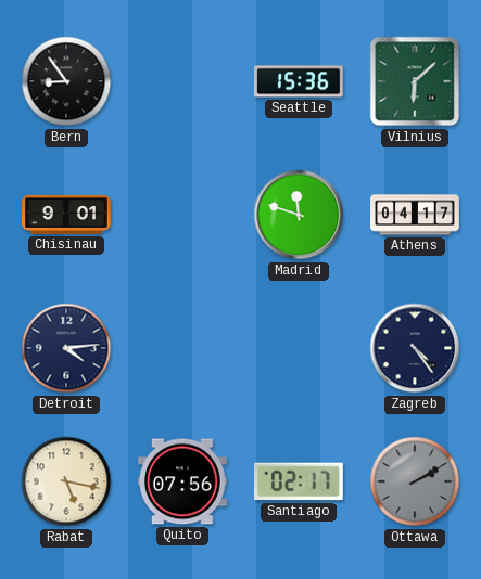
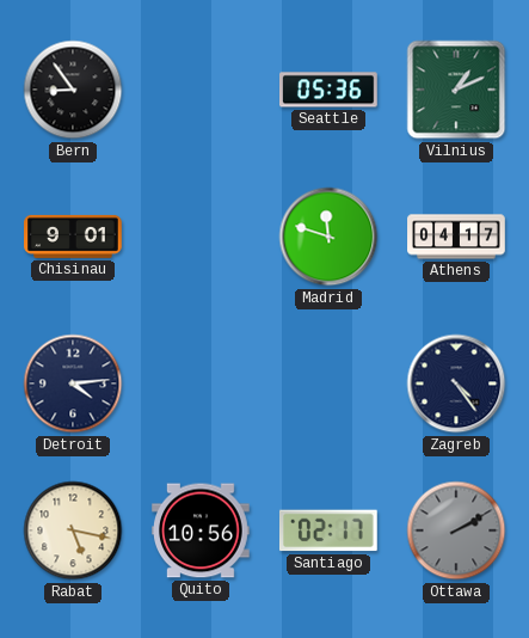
Seattle: 15:36 -> 05:36 (330, 90)
Vilnius: 6:08 -> 1:11 (456, 90)
Quito: 07:56 -> 10:56 (202, 530)
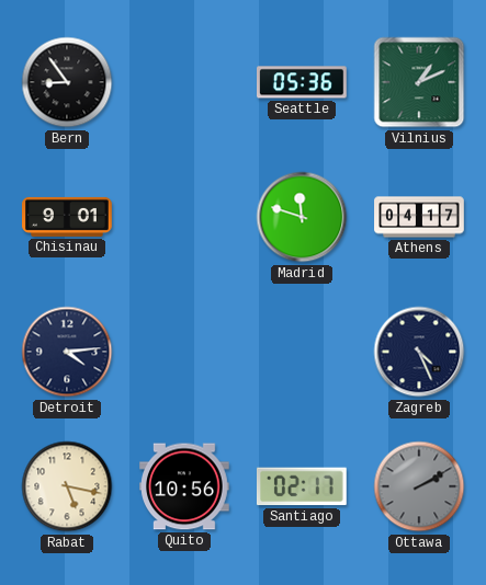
Zagreb: 4:24 -> 4:26 (419, 352)
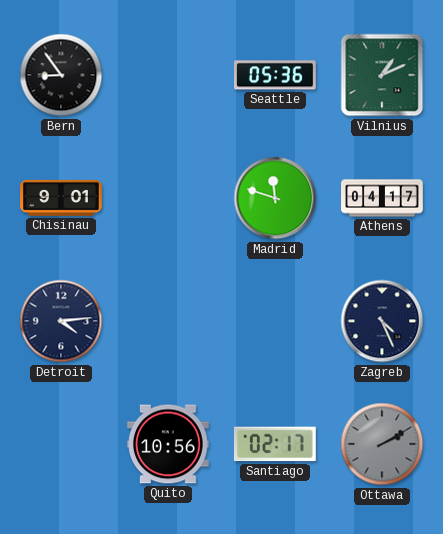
Rabat: 5:17 -> none (67, 486)
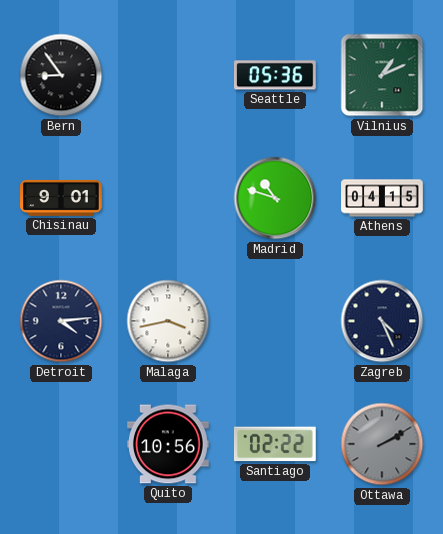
Madrid: 11:48 -> 10:48 (275, 198)
Athens: 04:17 -> 04:15 (382, 198)
Malaga: none -> 3:43 (168, 321)
Santiago: 02:17 -> 02:22 (275, 444)
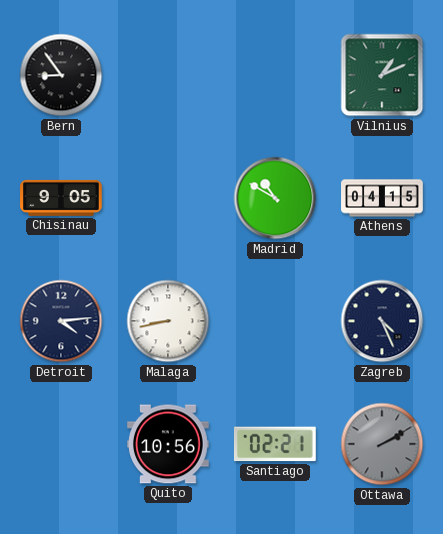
Seattle: 05:36 -> none (276, 75)
Chisinau: 9:01 -> 9:05 (61, 198)
Madrid: 10:48 -> 10:50 (275, 198)
Malaga: 3:43 -> 8:43 (168, 321)
Santiago: 02:22 -> 02:21 (275, 444)
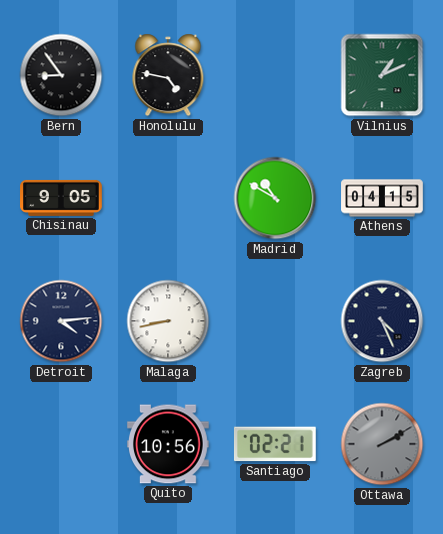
Honolulu: none -> 4:47 (168, 75)
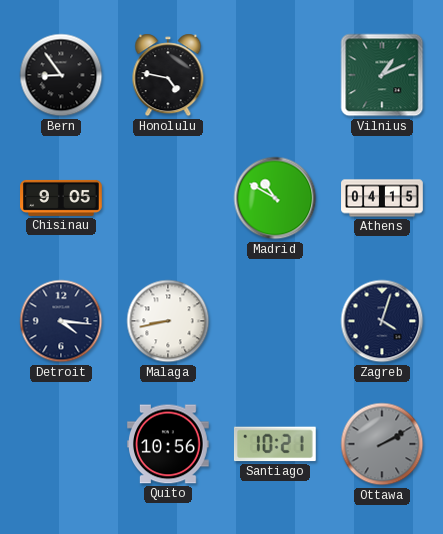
Detroit: 4:14 -> 4:16 (61, 321)
Zagreb: 4:26 -> 4:03 (382, 321)
Santiago: 02:21 -> 10:21 (275, 444)
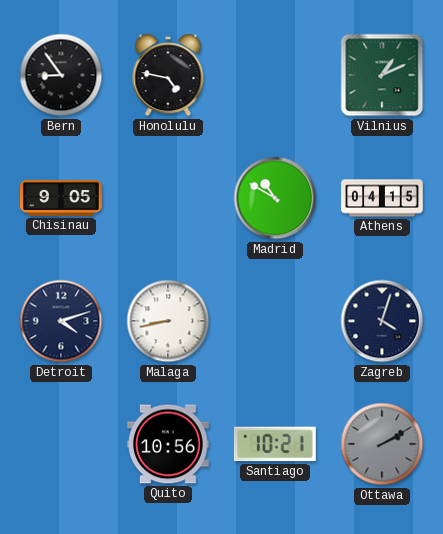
Detroit: 4:16 -> 4:12 (61, 321)
